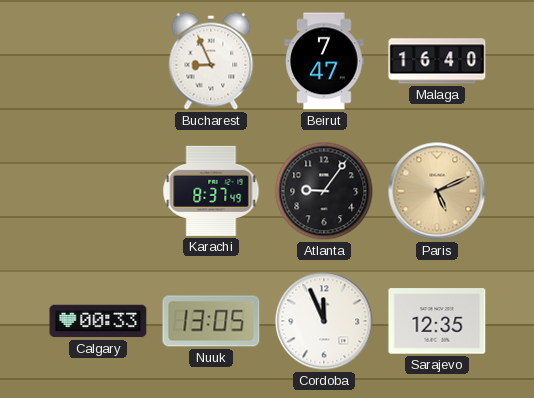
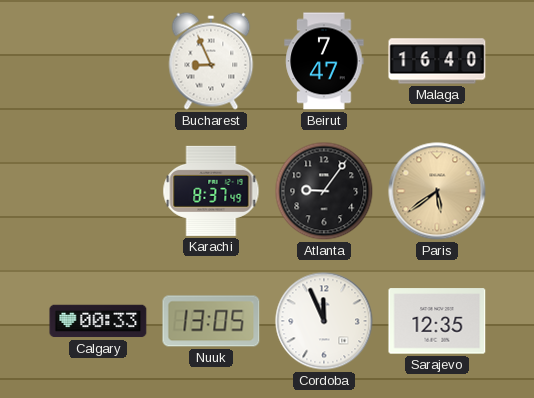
Paris: 5:11 -> 5:39 (437, 191)
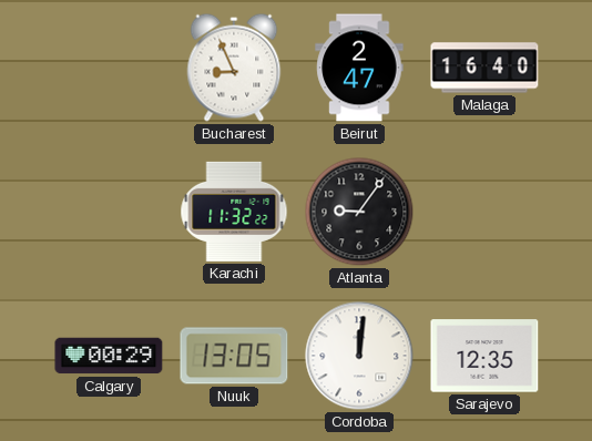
Beirut: 7:47 -> 2:47 (359, 68)
Karachi: 8:37 -> 11:32 (234, 212)
Paris: 5:39 -> none (437, 191)
Calgary: 00:33 -> 00:29 (109, 356)
Cordoba: 11:56 -> 12:01 (359, 356)
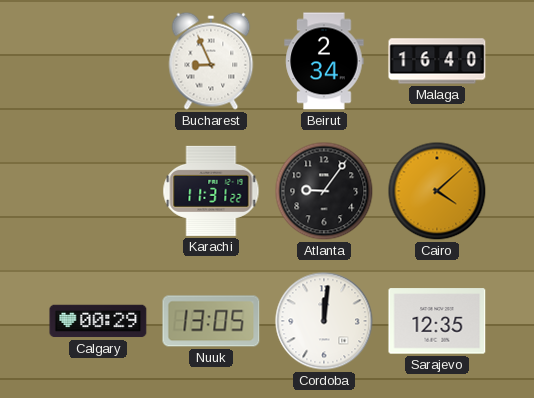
Beirut: 2:47 -> 2:34 (324, 61)
Karachi: 11:32 -> 11:31 (211, 191)
Cairo: none -> 4:08 (437, 191)
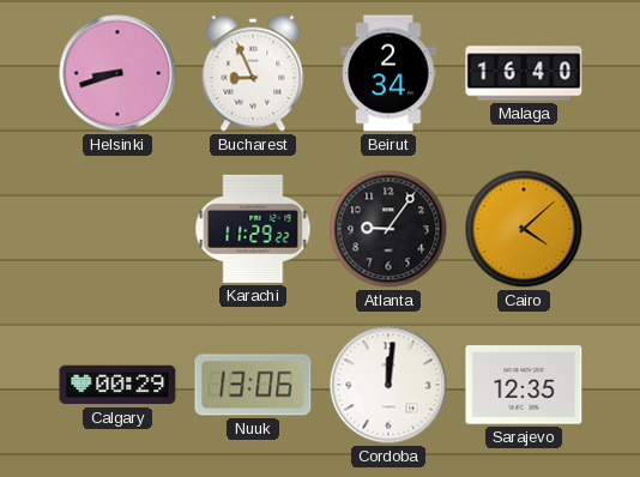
Helsinki: none -> 8:42 (117, 73)
Karachi: 11:31 -> 11:29 (253, 229)
Nuuk: 13:05 -> 13:06 (253, 385)
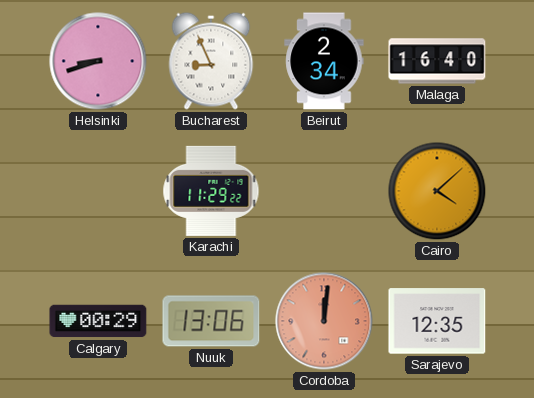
Atlanta: 9:06 -> none (388, 229)
Cordoba dial: white -> salmon (324, 321)
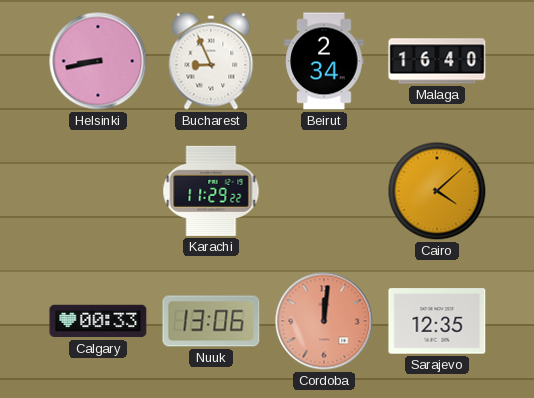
Helsinki: 8:42 -> 8:43 (98, 61)
Calgary: 00:29 -> 00:33 (98, 321)
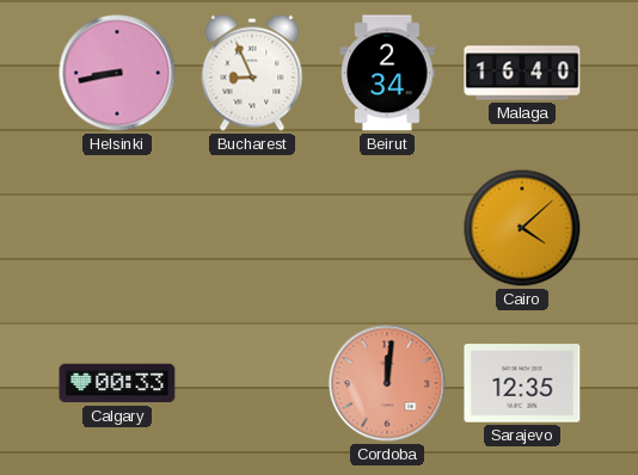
Karachi: 11:29 -> none (211, 191)
Nuuk: 13:06 -> none (211, 321)
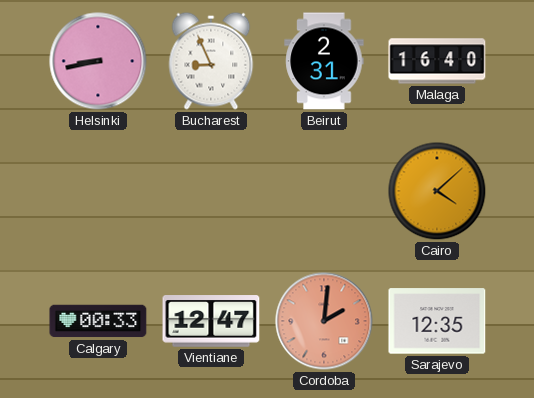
Beirut: 2:34 -> 2:31 (324, 61)
Vientiane: none -> 12:47 (211, 321)
Cordoba: 12:01 -> 2:01 (324, 321)
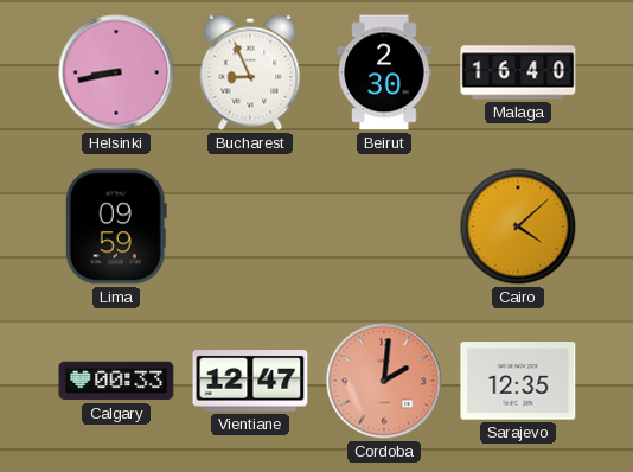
Beirut: 2:31 -> 2:30 (384, 72)
Lima: none -> 09:59 (116, 227)
